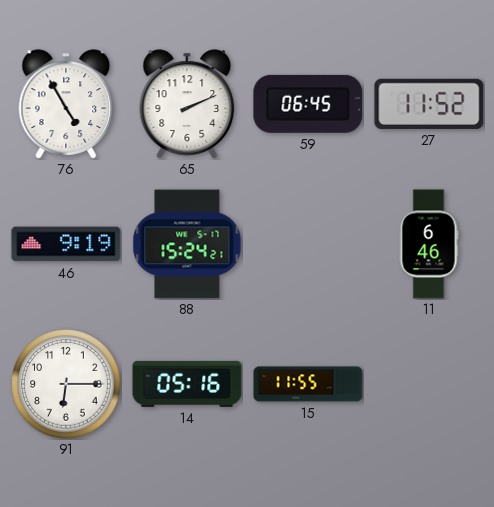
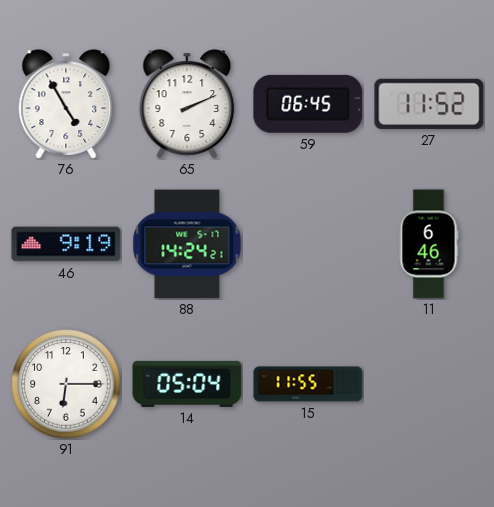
88: 15:24 -> 14:24 (187, 244)
14: 05:16 -> 05:04 (187, 384)
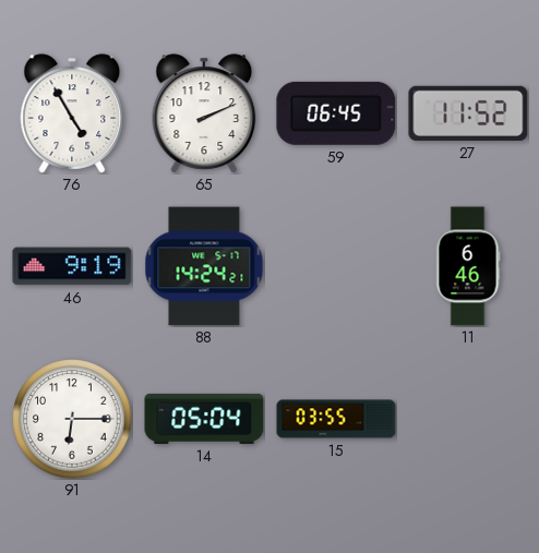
15: 11:55 -> 03:55 (336, 419)
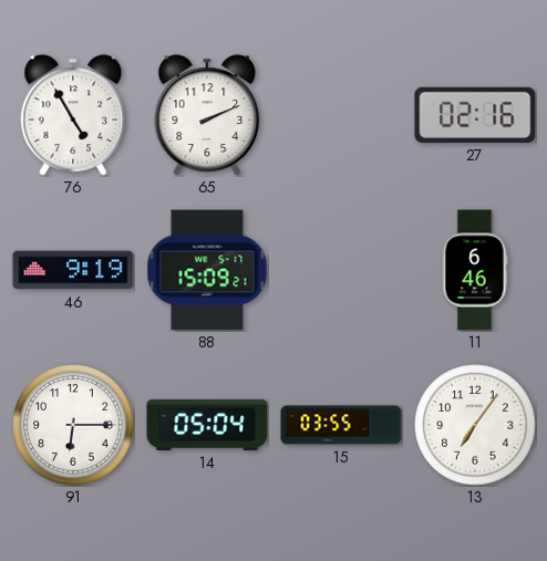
59: 06:45 -> none (336, 113)
27: 11:52 -> 02:16 (475, 115)
88: 14:24 -> 15:09 (207, 270)
13: none -> 7:06 (475, 425)
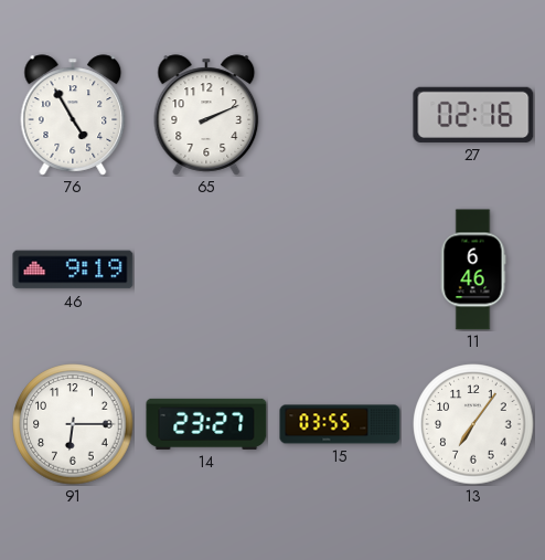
88: 15:09 -> none (207, 270)
14: 05:04 -> 23:27 (206, 424)
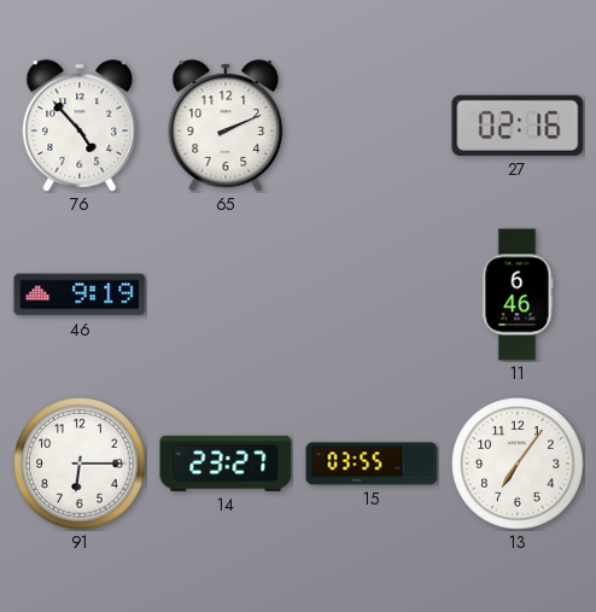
76: 4:55 -> 4:53 (80, 126)
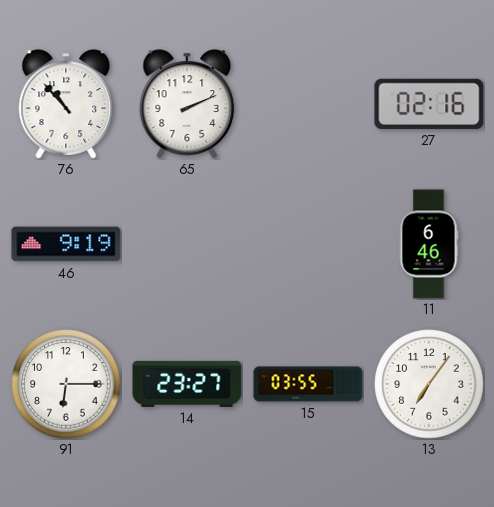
76: 4:53 -> 10:53 (66, 104)
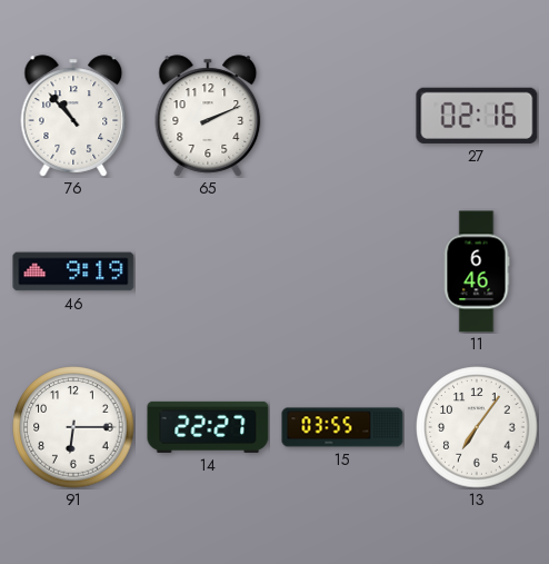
14: 23:27 -> 22:27 (208, 427)
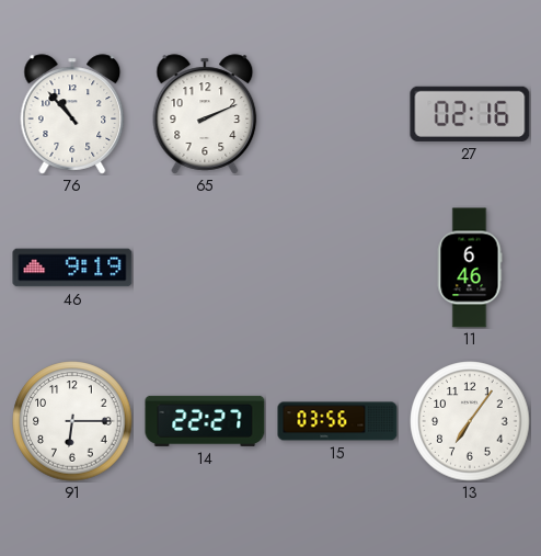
15: 03:55 -> 03:56 (337, 421)
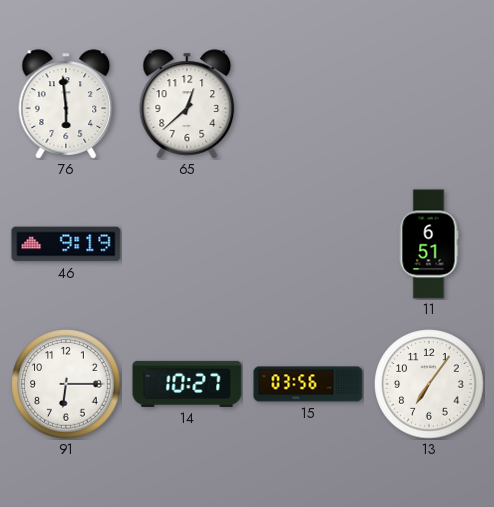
76: 10:53 -> 5:59 (66, 104)
65: 2:11 -> 12:38 (187, 104)
27: 02:16 -> none (470, 114)
11: 6:46 -> 6:51 (429, 244)
14: 22:27 -> 10:27 (187, 384)
